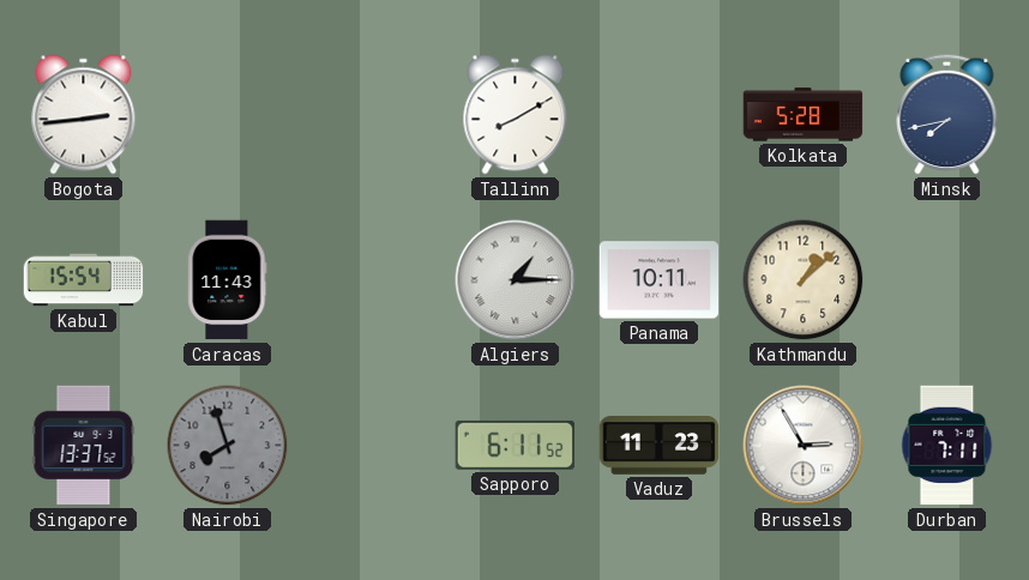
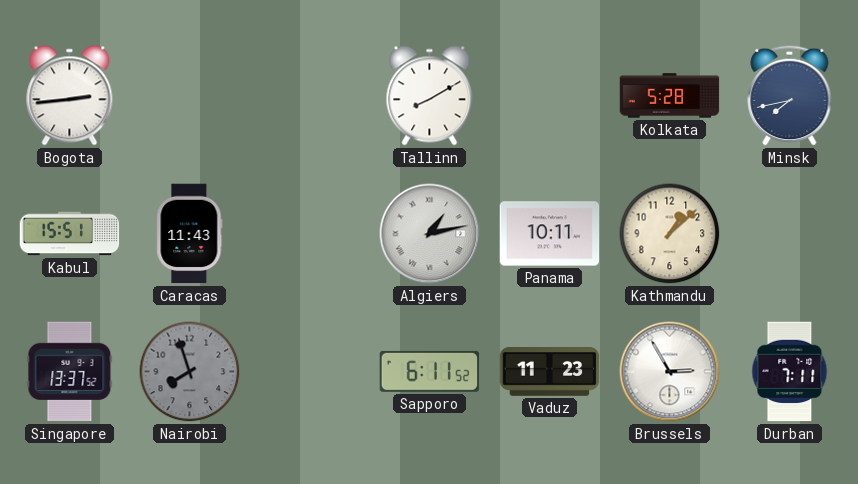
Kabul: 15:54 -> 15:51 (70, 234)
Algiers: 1:15 -> 1:13 (430, 234)
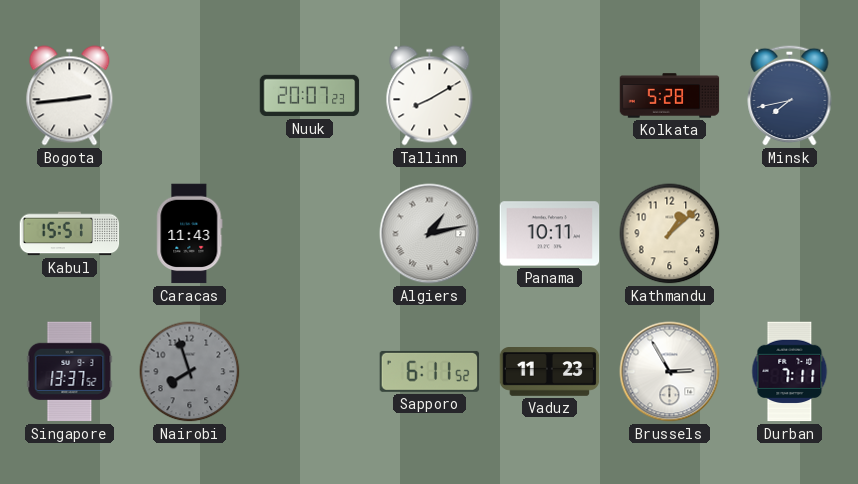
Nuuk: none -> 20:07 (310, 96)
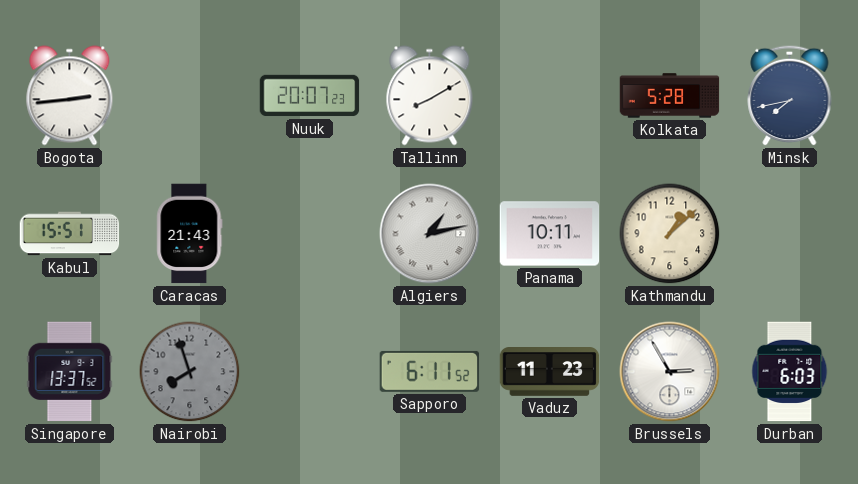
Caracas: 11:43 -> 21:43 (190, 234)
Durban: 7:11 -> 6:03 (790, 372)
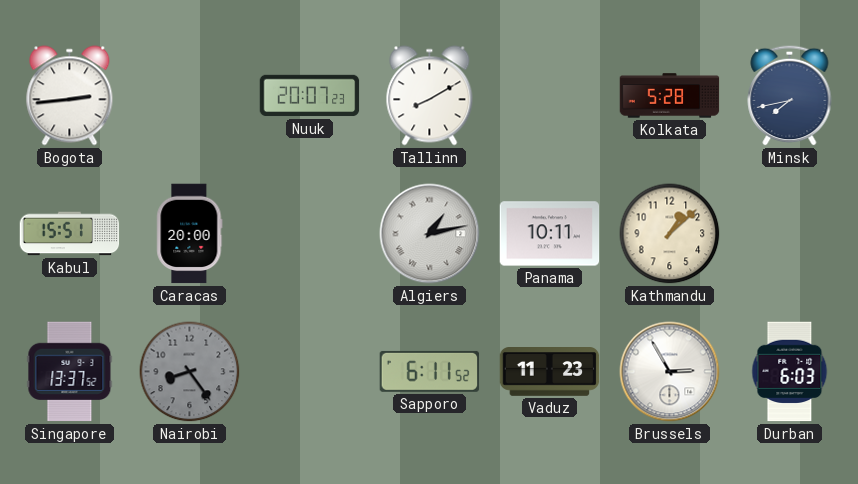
Caracas: 21:43 -> 20:00 (190, 234)
Nairobi: 7:57 -> 8:24 (190, 372)
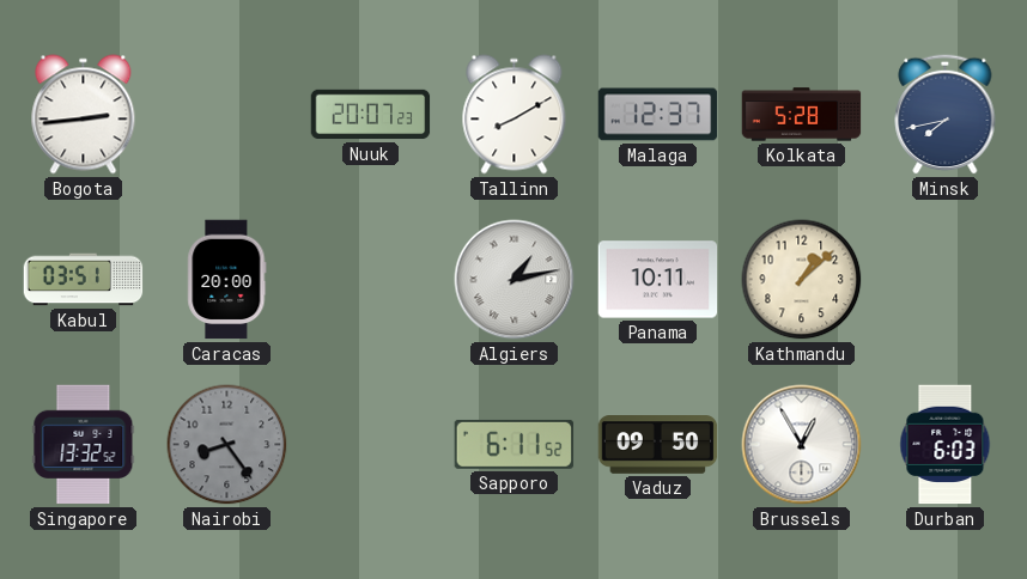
Malaga: none -> 12:37 (658, 115)
Kabul: 15:51 -> 03:51 (84, 280)
Singapore: 13:37 -> 13:32 (84, 445)
Vaduz: 11:23 -> 09:50 (658, 445)
Brussels: 2:55 -> 12:55 (802, 445)
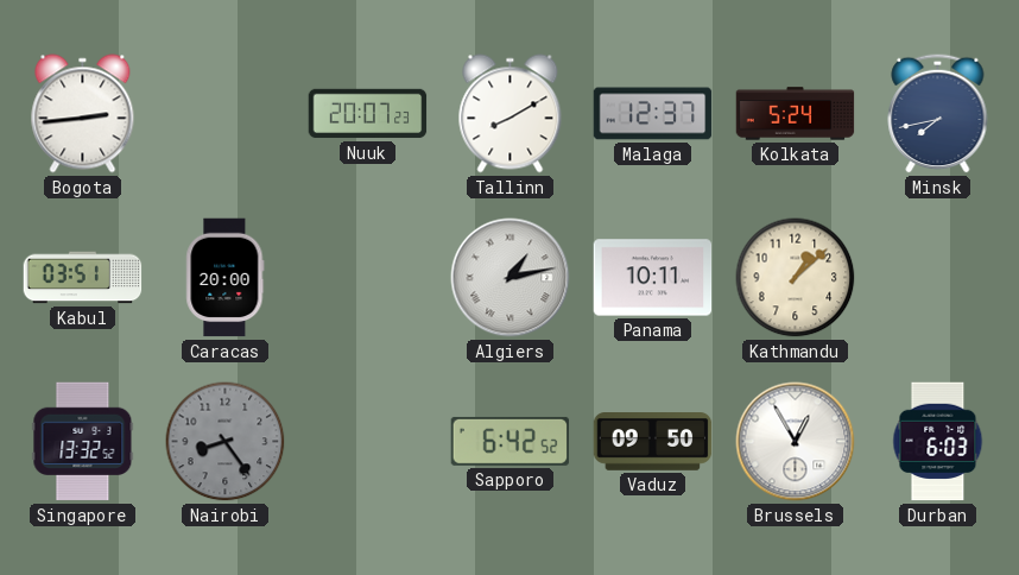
Kolkata: 5:28 -> 5:24 (796, 114)
Sapporo: 6:11 -> 6:42 (511, 441)
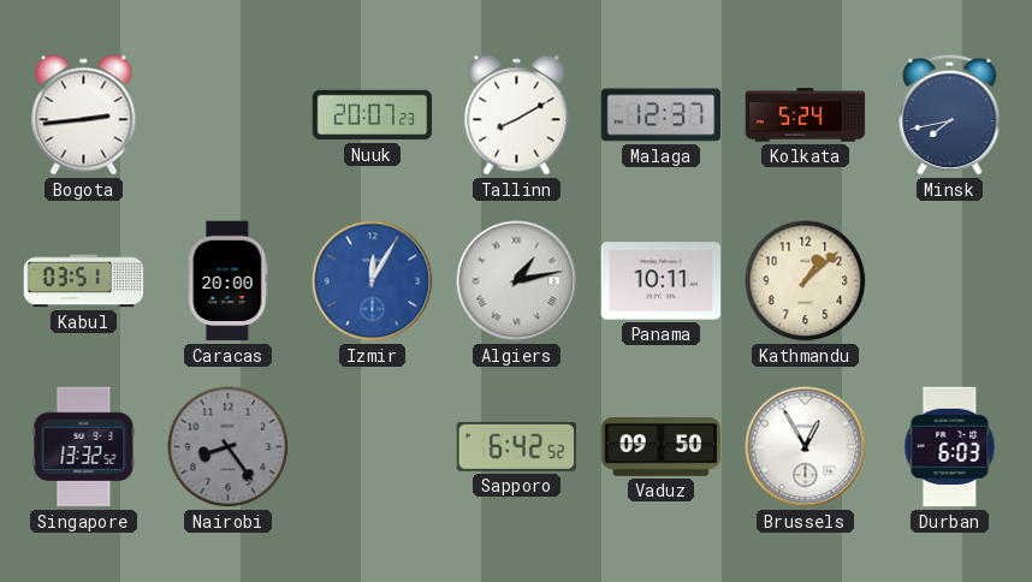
Izmir: none -> 12:05 (373, 281)
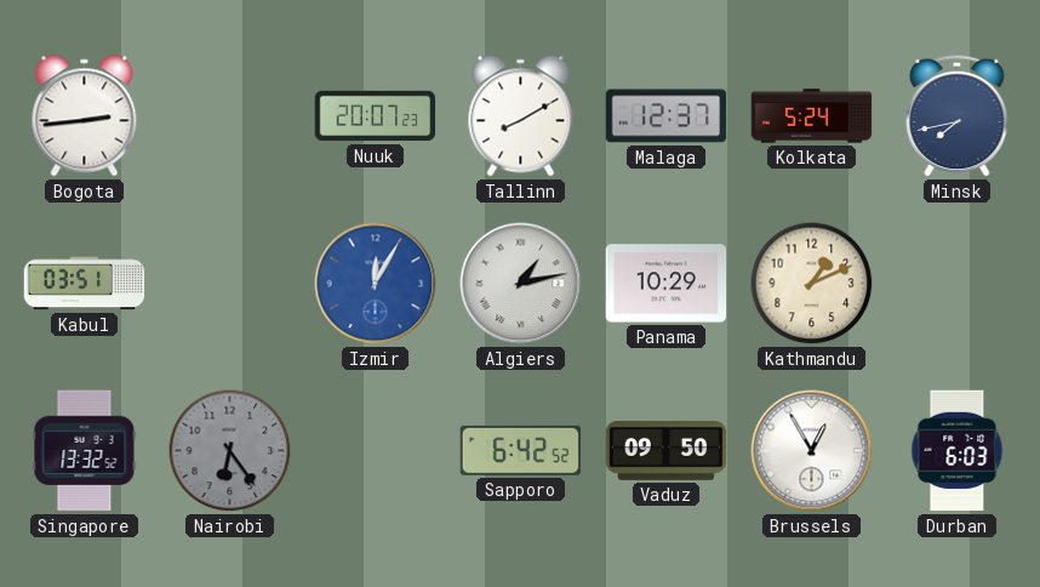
Caracas: 20:00 -> none (229, 281)
Panama: 10:11 -> 10:29 (667, 284)
Kathmandu: 1:08 -> 1:11 (812, 284)
Nairobi: 8:24 -> 6:24 (230, 451)
